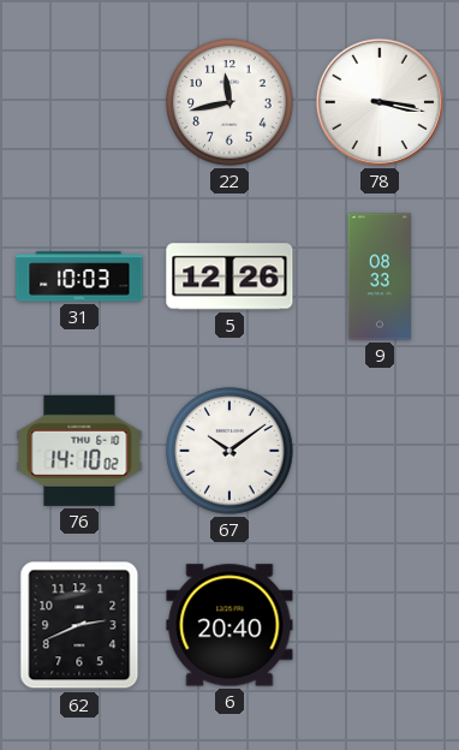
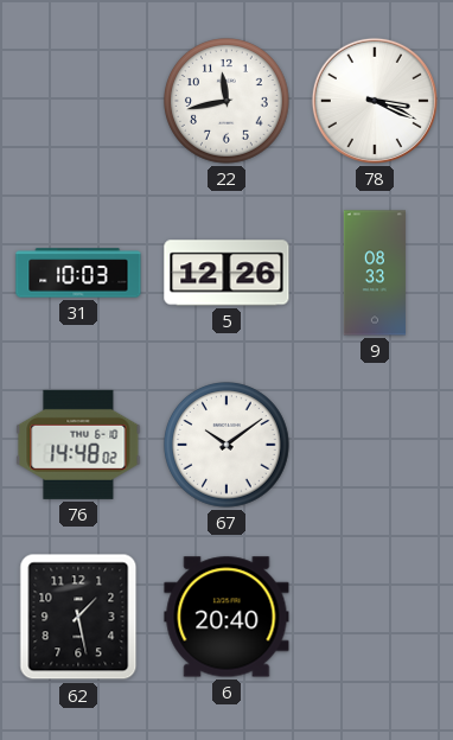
78: 3:17 -> 3:19 (375, 101)
76: 14:10 -> 14:48 (78, 445)
62: 2:41 -> 1:28 (78, 617)
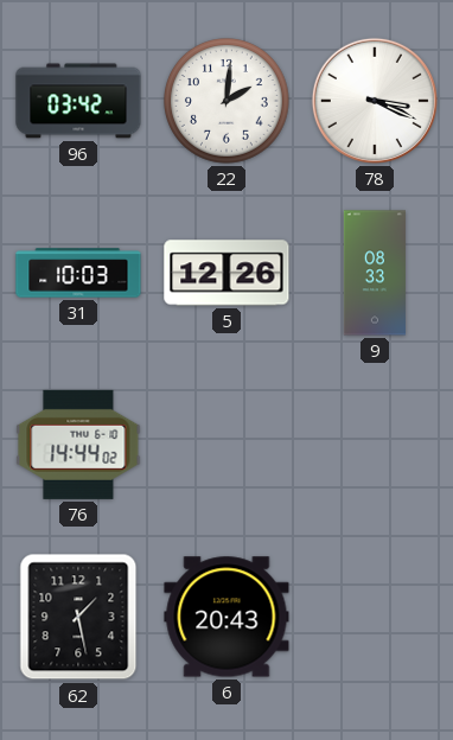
96: none -> 03:42 (78, 101)
22: 11:43 -> 2:01 (228, 102)
76: 14:48 -> 14:44 (78, 445)
67: 10:09 -> none (228, 446)
6: 20:40 -> 20:43 (226, 617)
